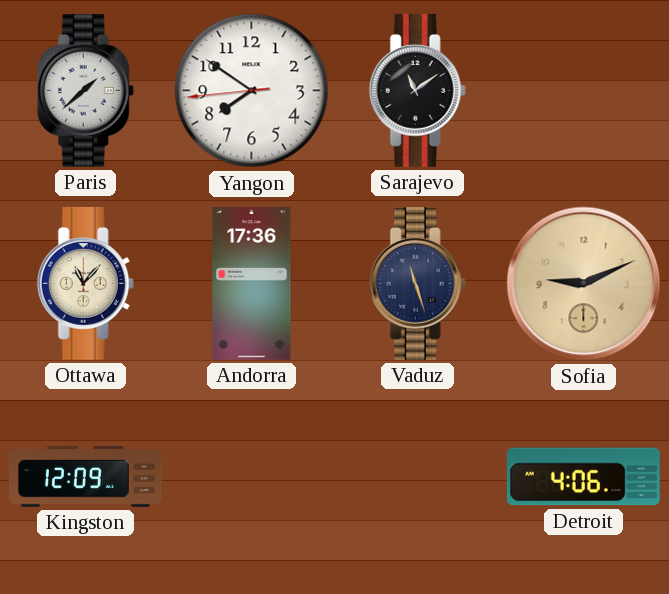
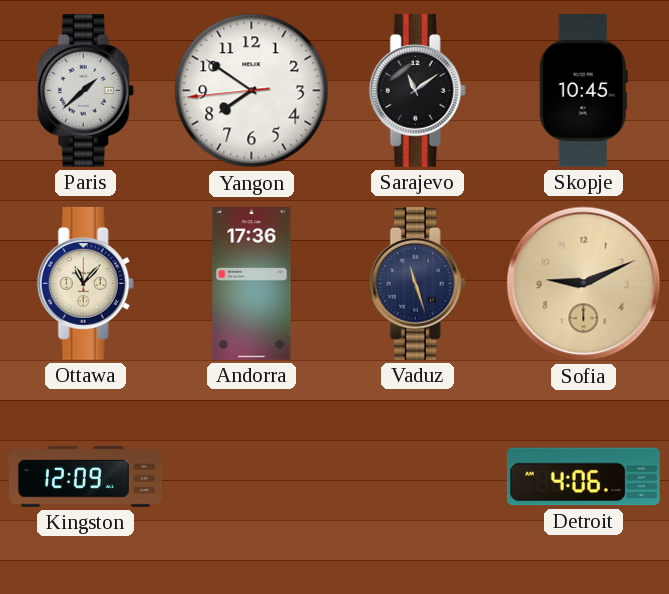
Skopje: none -> 10:45 (583, 91)
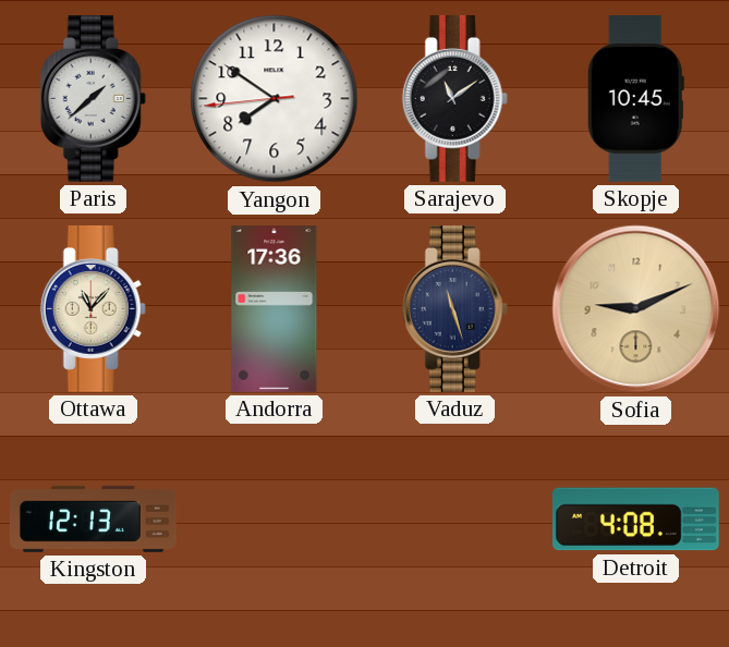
Kingston: 12:09 -> 12:13 (93, 518)
Detroit: 4:06 -> 4:08 (635, 520)
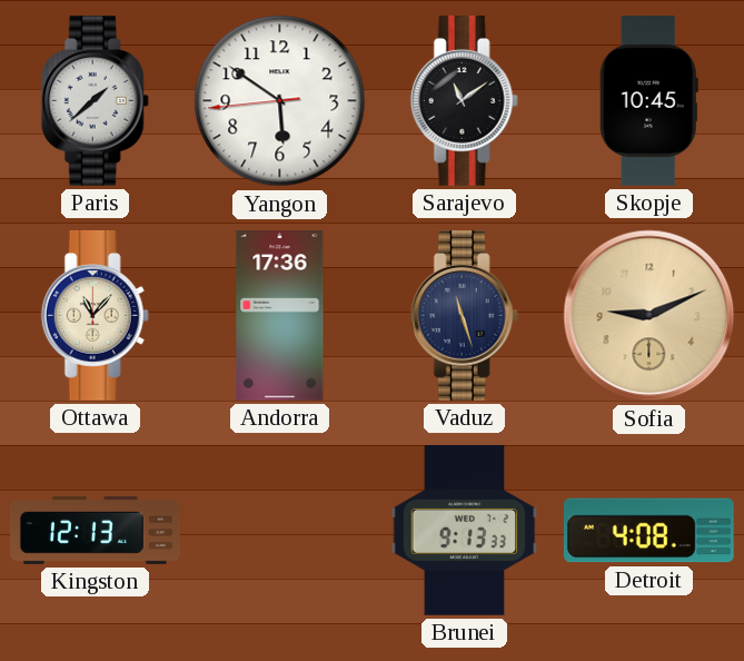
Yangon: 7:50 -> 5:50 (280, 101)
Brunei: none -> 9:13 (465, 530)
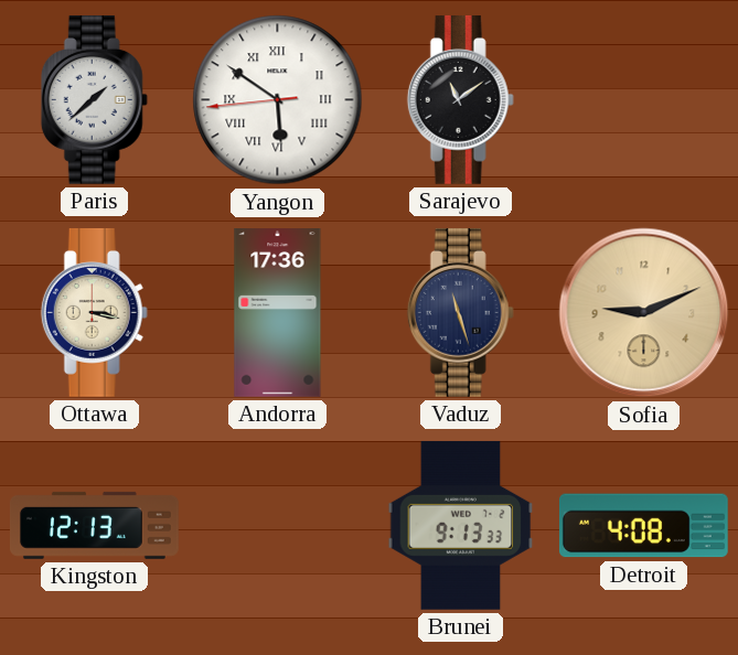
Yangon numerals: Arabic -> Roman (278, 100)
Skopje: 10:45 -> none (648, 101)
Ottawa: 11:07 -> 3:17 (94, 312)
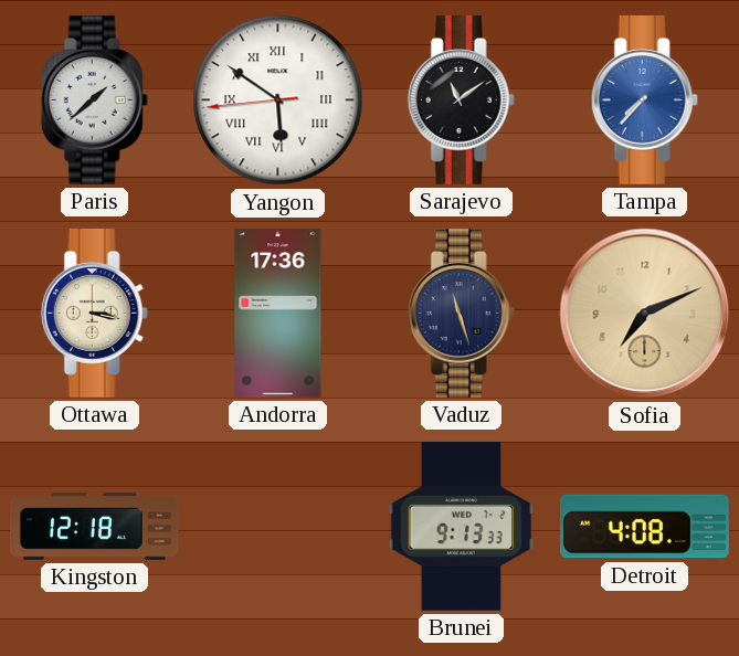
Tampa: none -> 7:37 (644, 99)
Sofia: 9:11 -> 7:11 (645, 314)
Kingston: 12:13 -> 12:18 (94, 526)
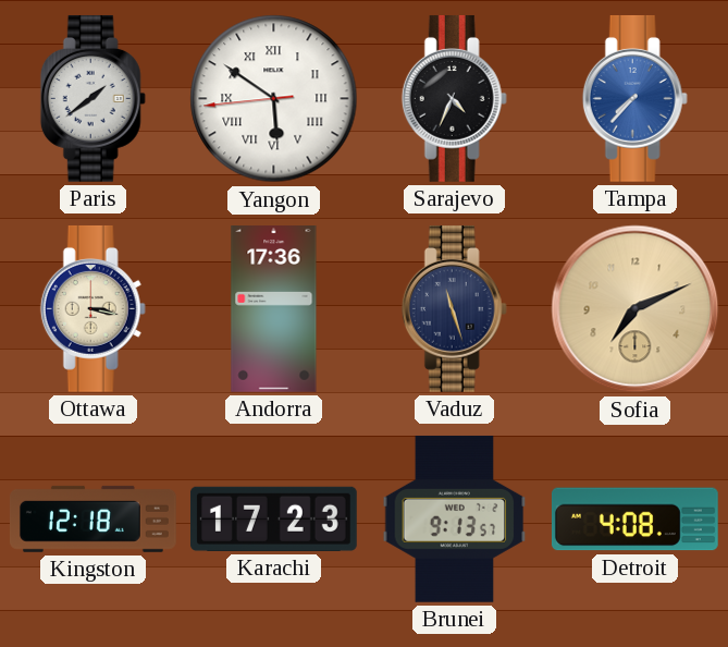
Paris: 1:38 -> 1:39 (92, 98)
Sarajevo: 11:09 -> 4:34 (454, 98)
Karachi: none -> 17:23 (273, 518)
Brunei: 9:13:33 -> 9:13:57 (455, 518)
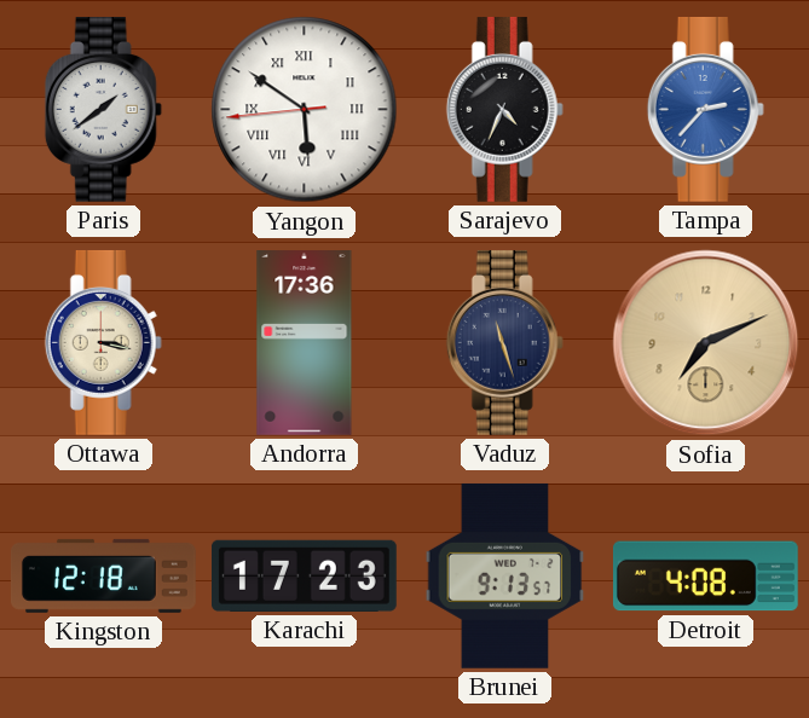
Tampa: 7:37 -> 2:37 (705, 109)
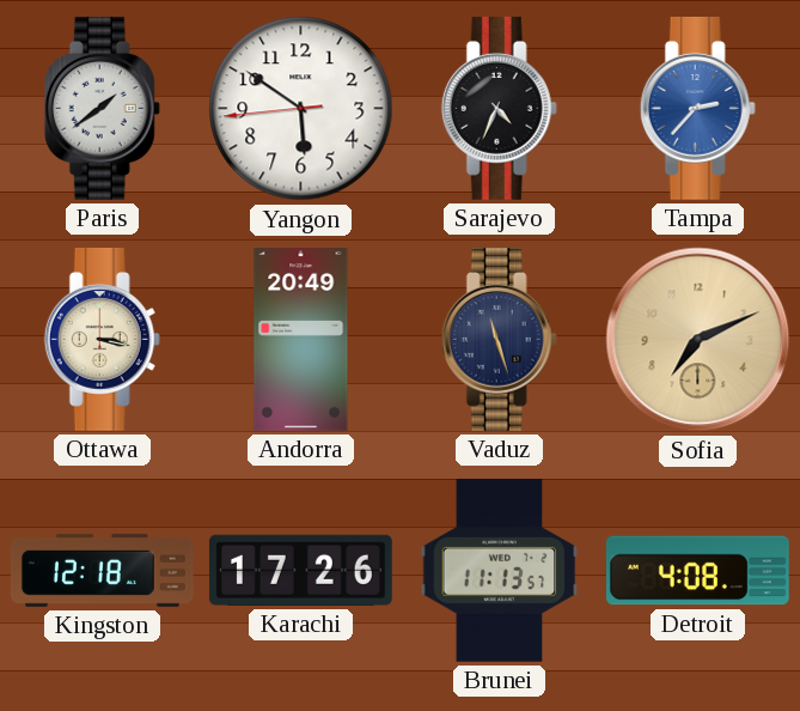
Yangon numerals: Roman -> Arabic (301, 109)
Andorra: 17:36 -> 20:49 (301, 340)
Karachi: 17:23 -> 17:26 (300, 570)
Brunei: 9:13 -> 11:13 (500, 570)
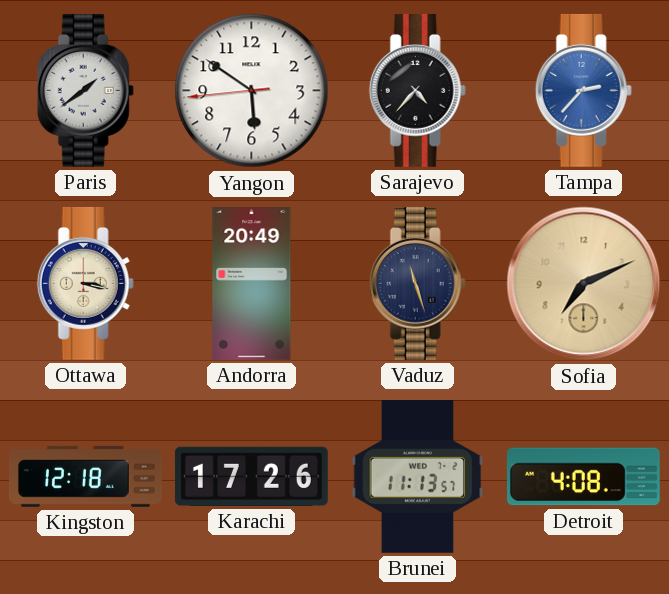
Sarajevo: 4:34 -> 4:37 (417, 90)
